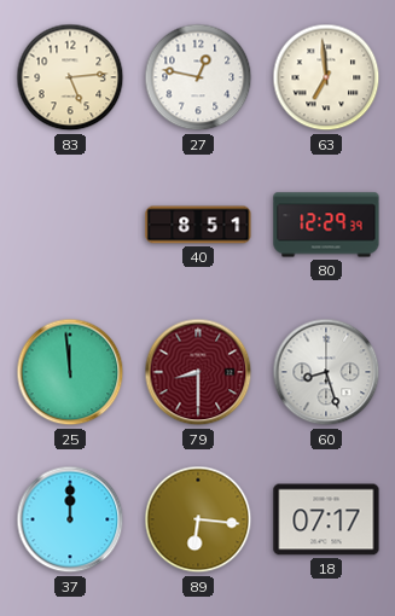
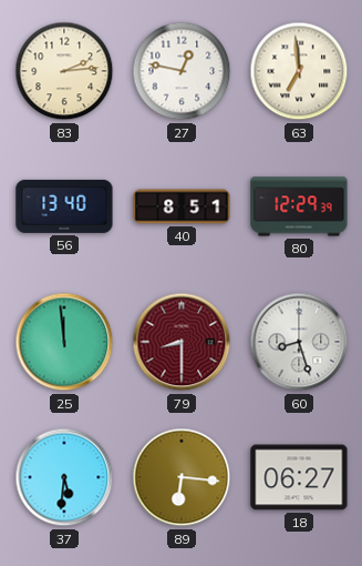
83: 5:14 -> 2:14 (64, 71)
56: none -> 13:40 (64, 206)
37: 12:00 -> 5:31 (64, 477)
18: 07:17 -> 06:27 (299, 477)
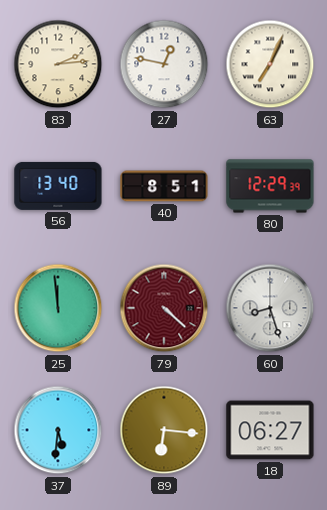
63: 6:59 -> 7:04 (270, 64)
79: 8:30 -> 4:22 (164, 308)
